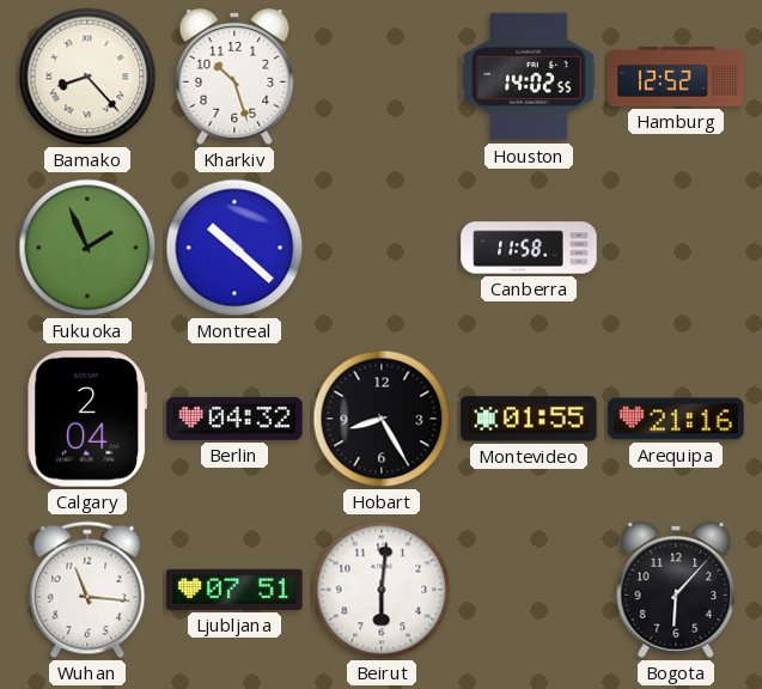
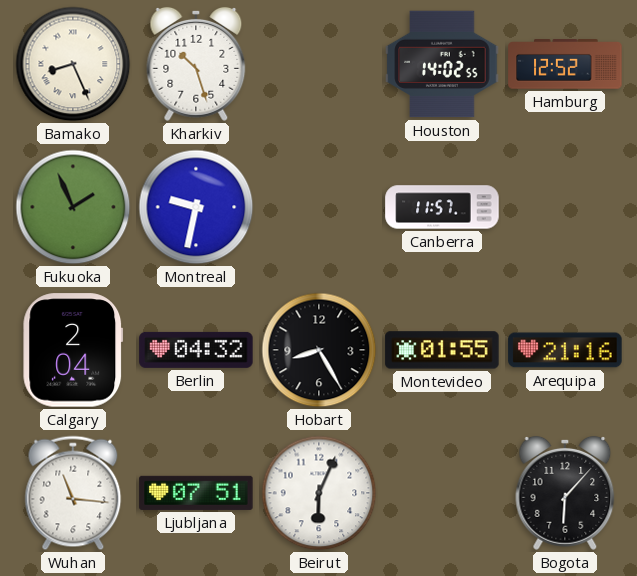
Bamako: 8:23 -> 8:26 (73, 64)
Montreal: 10:22 -> 9:32 (196, 207)
Canberra: 11:58 -> 11:57 (442, 207)
Beirut: 6:01 -> 6:04 (319, 493)
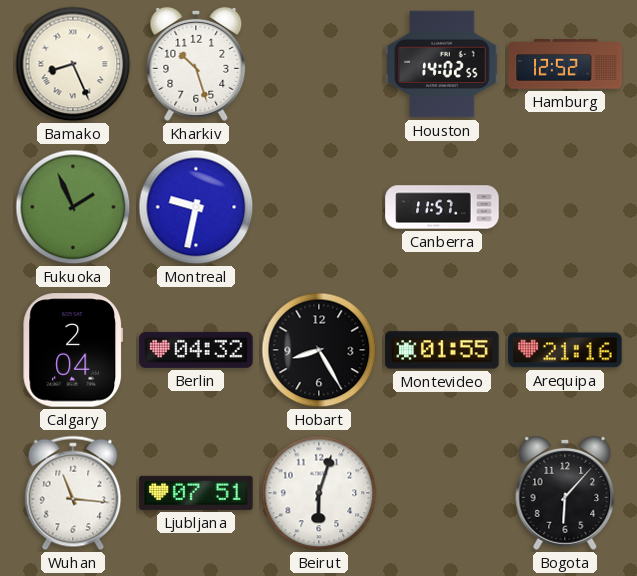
Beirut: 6:04 -> 6:03 (319, 493)
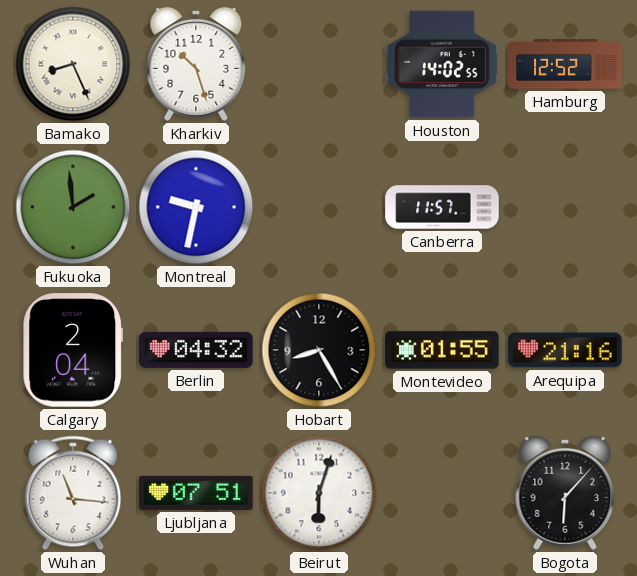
Fukuoka: 1:56 -> 1:59 (73, 207)
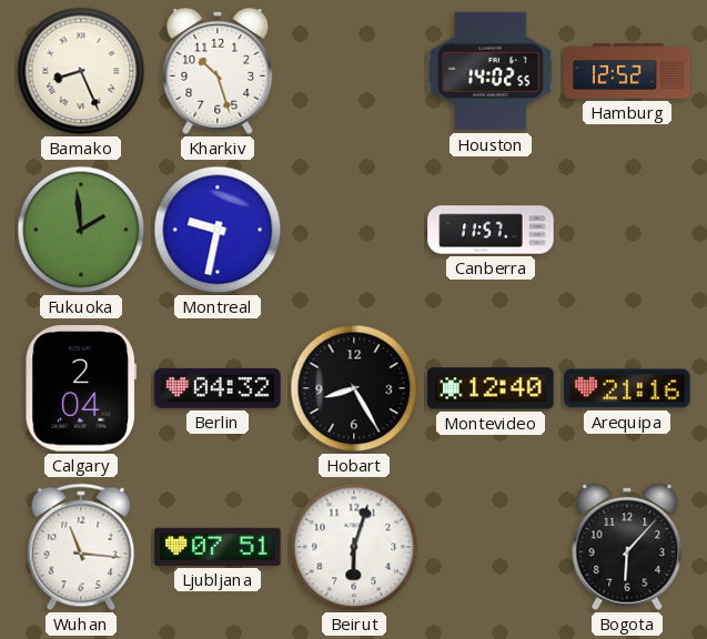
Montevideo: 01:55 -> 12:40 (491, 388)
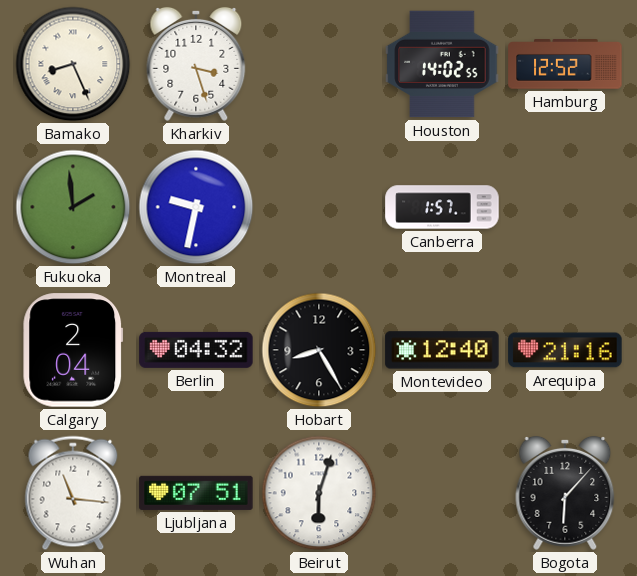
Kharkiv: 10:27 -> 3:27 (196, 64)
Canberra: 11:57 -> 1:57 (442, 207)
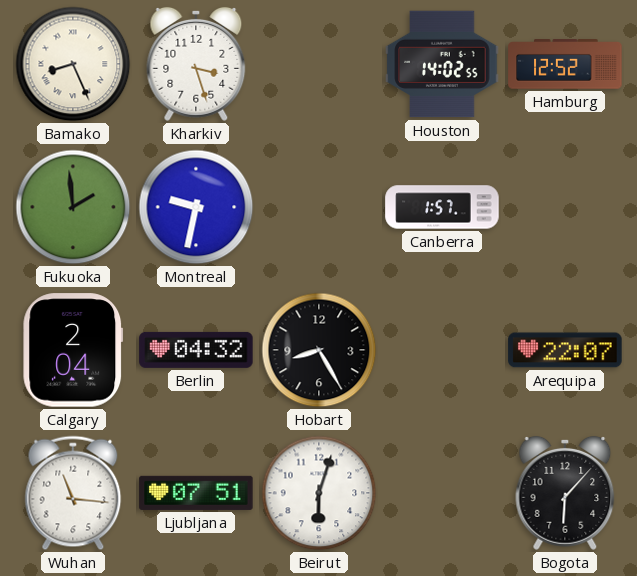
Montevideo: 12:40 -> none (442, 350)
Arequipa: 21:16 -> 22:07 (565, 350)
